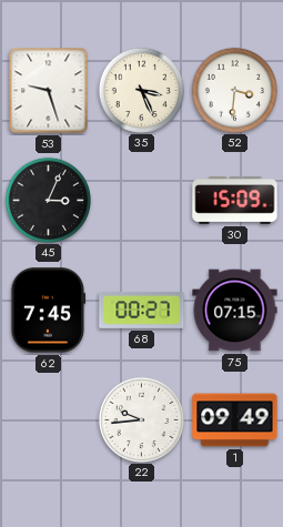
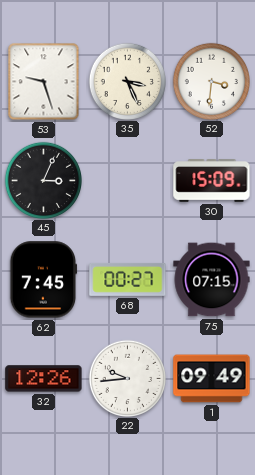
32: none -> 12:26 (44, 379)
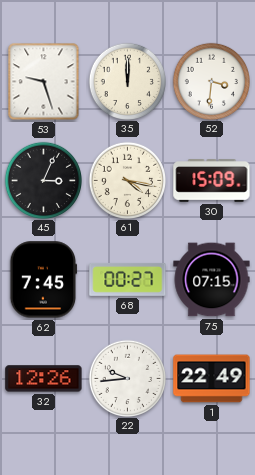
35: 3:26 -> 12:00 (127, 81)
61: none -> 4:17 (127, 180)
1: 09:49 -> 22:49 (212, 379)
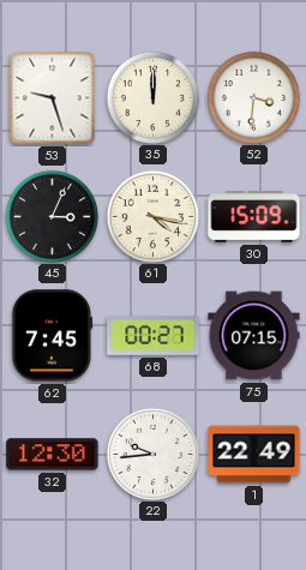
32: 12:26 -> 12:30 (53, 455)
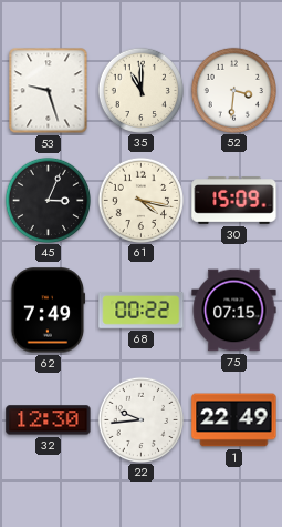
35: 12:00 -> 11:00 (140, 90)
62: 7:45 -> 7:49 (49, 311)
68: 00:27 -> 00:22 (142, 310)
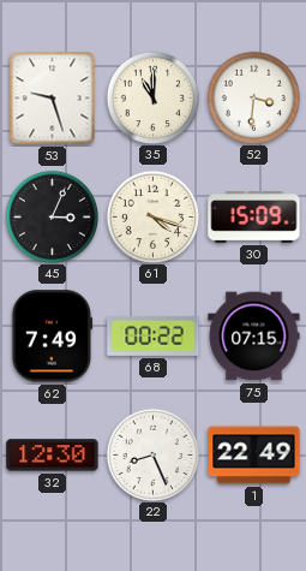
61: 4:17 -> 4:18 (152, 216)
22: 9:44 -> 8:26 (152, 454)
